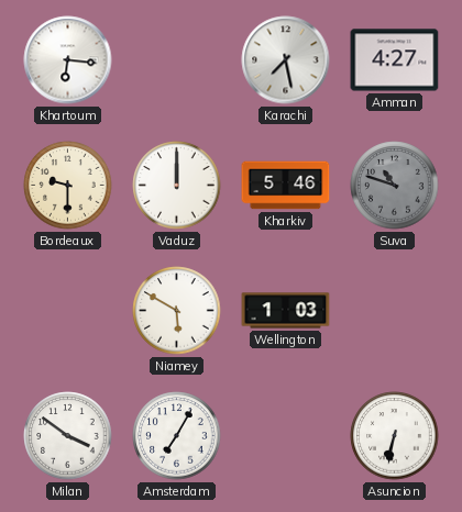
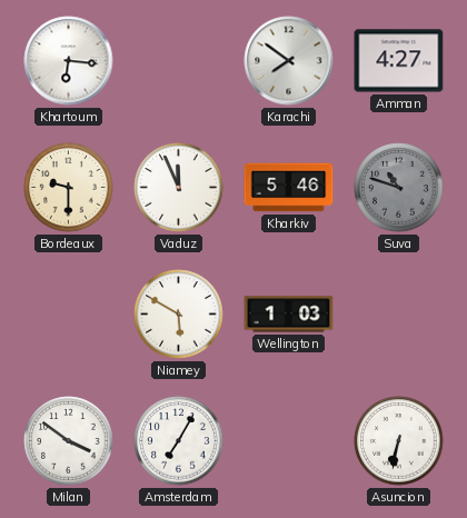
Karachi: 7:28 -> 7:51 (289, 61)
Vaduz: 12:00 -> 11:56 (179, 188)
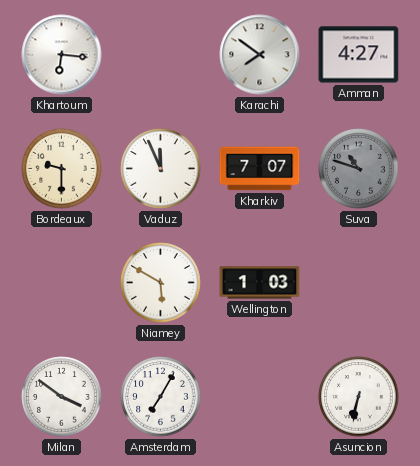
Kharkiv: 5:46 -> 7:07 (260, 169)
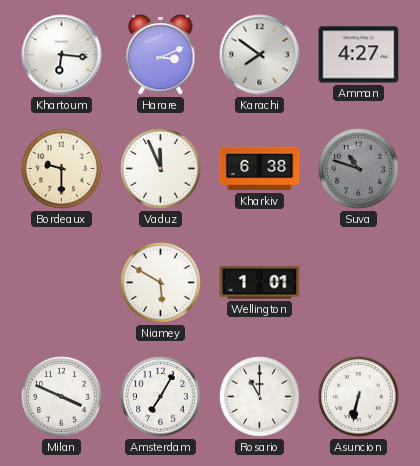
Harare: none -> 3:11 (161, 55)
Kharkiv: 7:07 -> 6:38 (260, 169)
Wellington: 1:03 -> 1:01 (260, 283)
Milan: 3:51 -> 3:49 (62, 397)
Rosario: none -> 11:00 (260, 397)
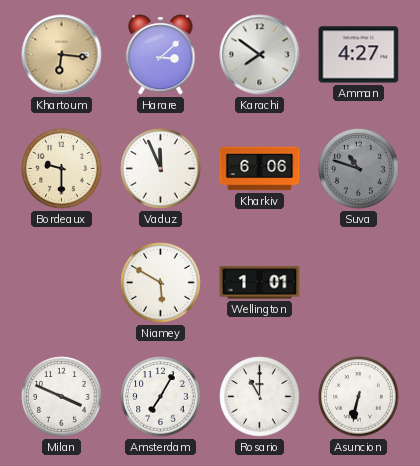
Khartoum dial: white -> champagne (62, 55)
Harare: 3:11 -> 3:08 (161, 55)
Kharkiv: 6:38 -> 6:06 (260, 169)
